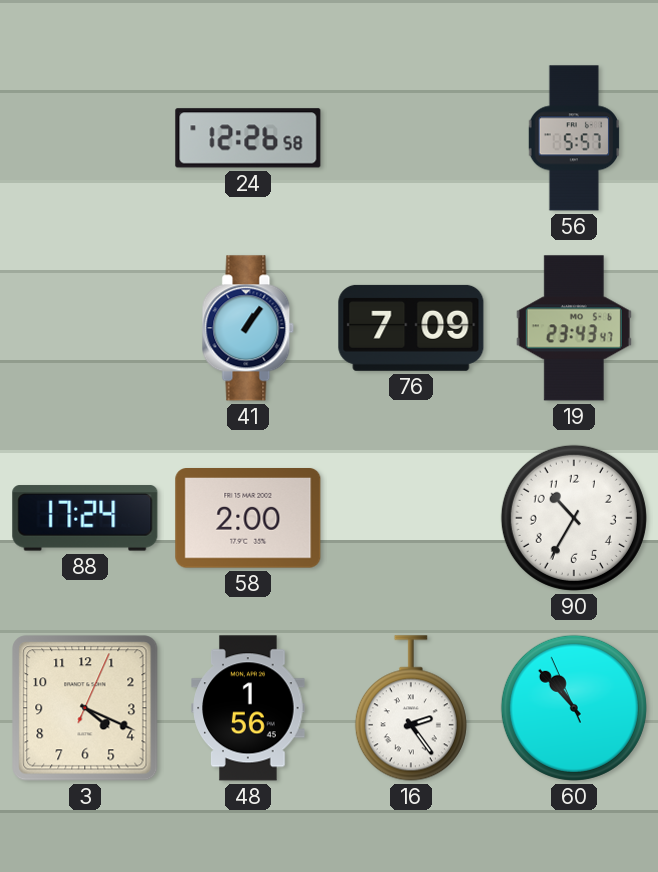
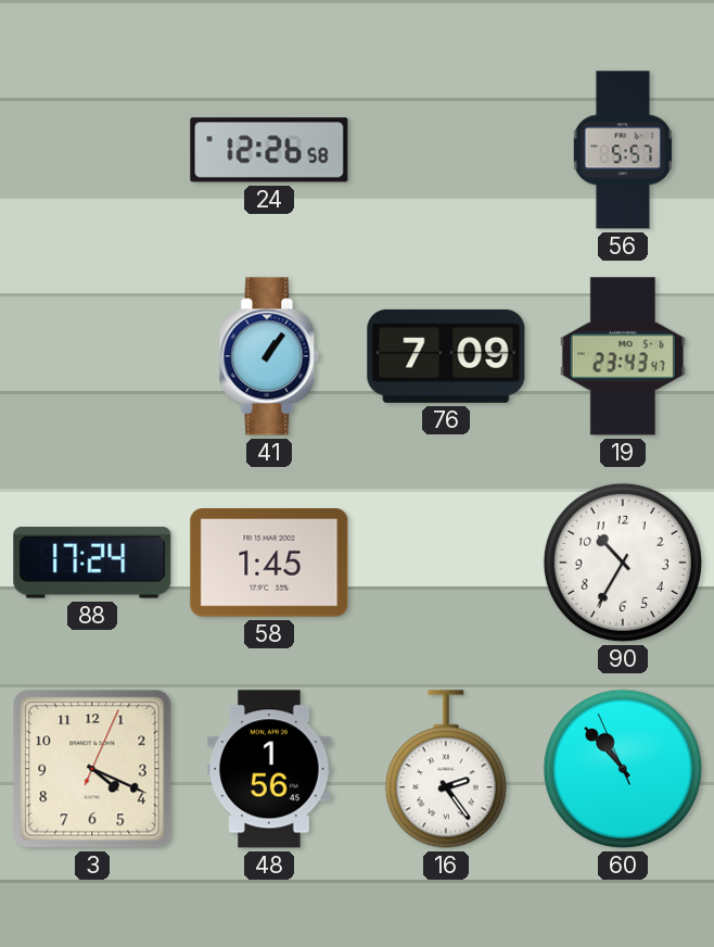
58: 2:00 -> 1:45 (269, 564)
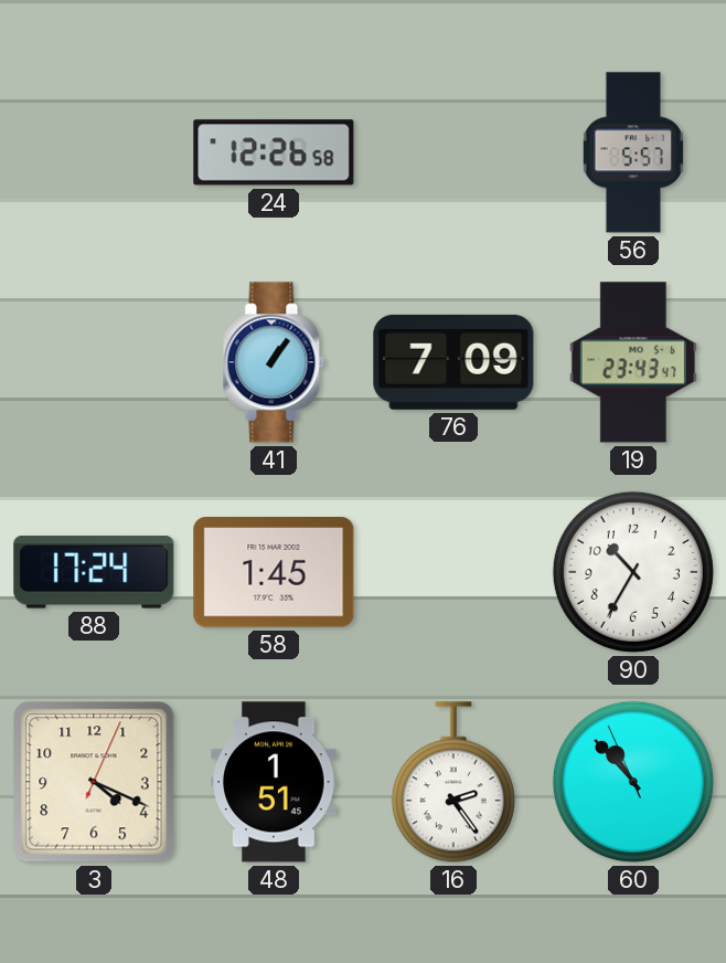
48: 1:56 -> 1:51 (274, 782)
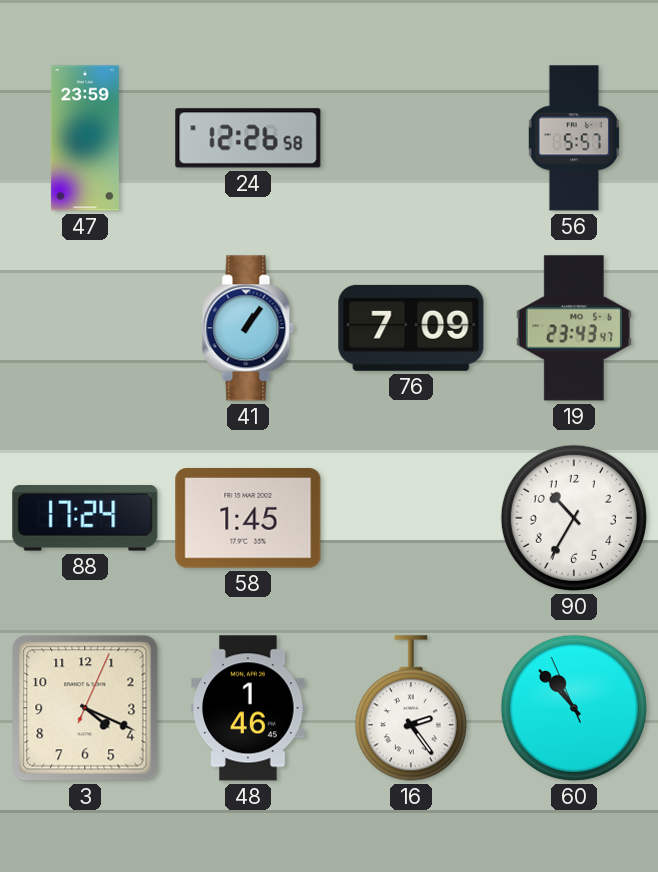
47: none -> 23:59 (85, 138)
48: 1:51 -> 1:46 (248, 708)
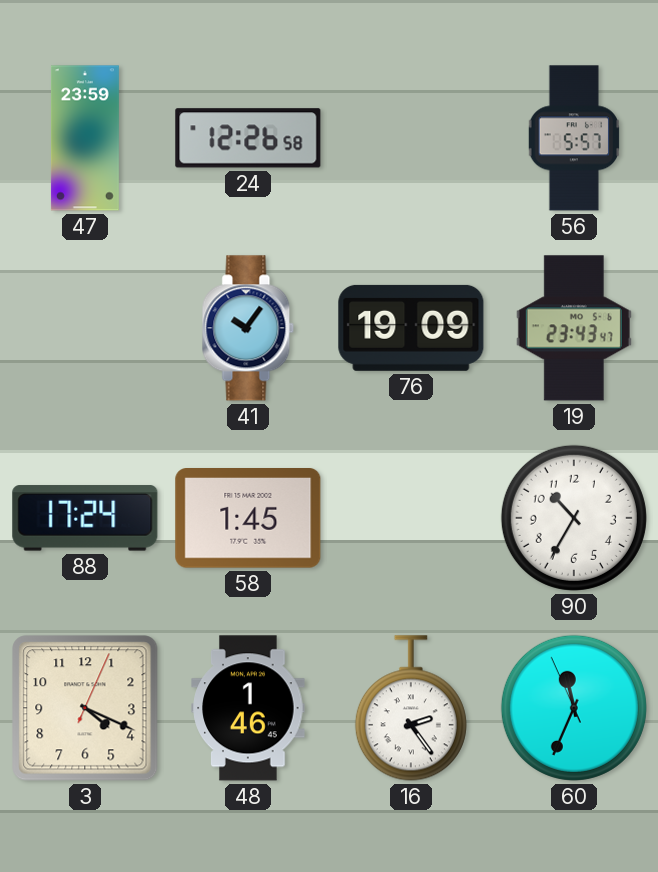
41: 1:06 -> 10:06 (248, 328)
76: 7:09 -> 19:09 (411, 328)
60: 10:52 -> 11:33 (574, 708)
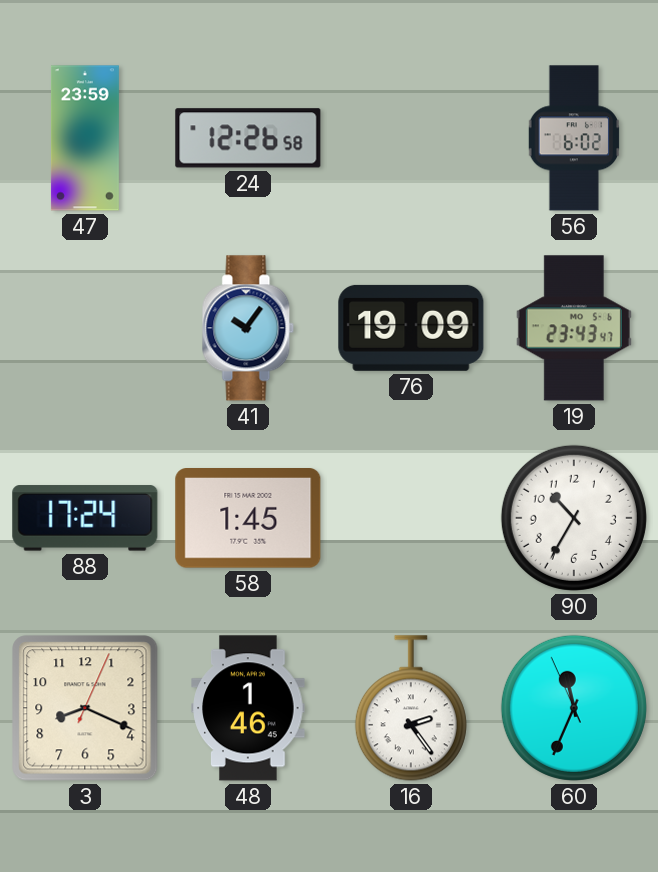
56: 5:57 -> 6:02 (574, 138)
3: 4:19 -> 8:19 (85, 708)
